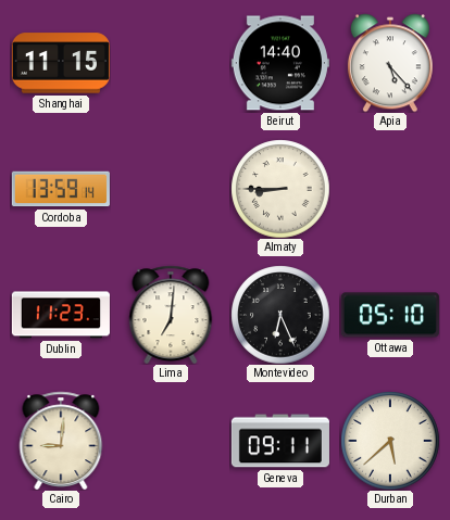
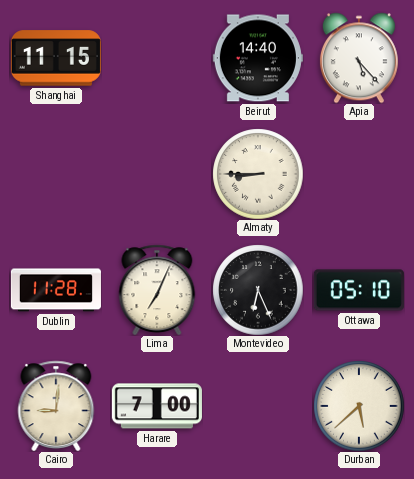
Cordoba: 13:59 -> none (61, 189)
Dublin: 11:23 -> 11:28 (56, 290)
Lima: 7:01 -> 7:04 (157, 290)
Harare: none -> 7:00 (157, 406)
Geneva: 09:11 -> none (280, 441)
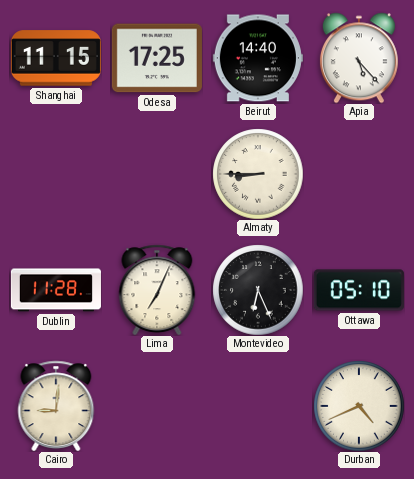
Odesa: none -> 17:25 (157, 58)
Harare: 7:00 -> none (157, 406)
Durban: 5:38 -> 4:41 (359, 406)
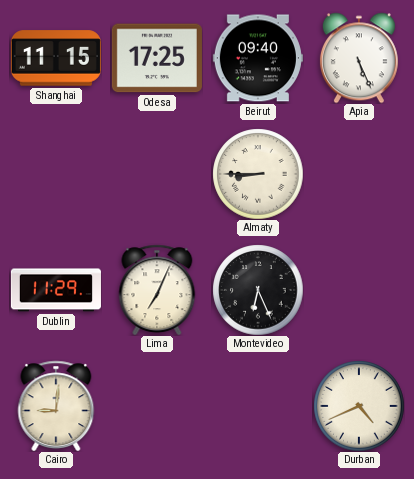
Beirut: 14:40 -> 09:40 (258, 58)
Apia: 5:23 -> 5:26 (359, 58)
Dublin: 11:28 -> 11:29 (56, 290)
Ottawa: 05:10 -> none (359, 290)
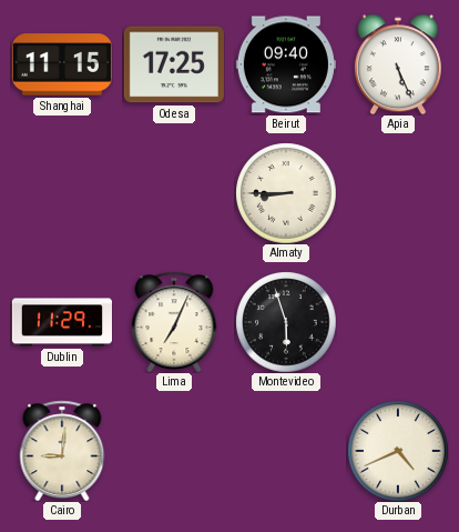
Montevideo: 6:26 -> 5:57 (286, 322)
